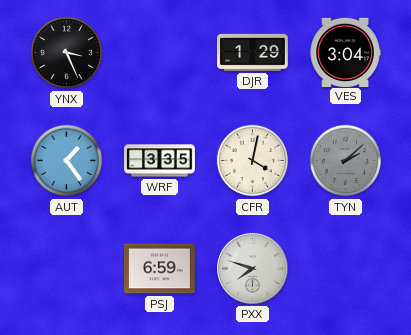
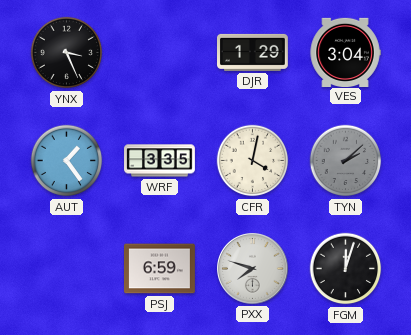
FGM: none -> 12:03 (346, 269)
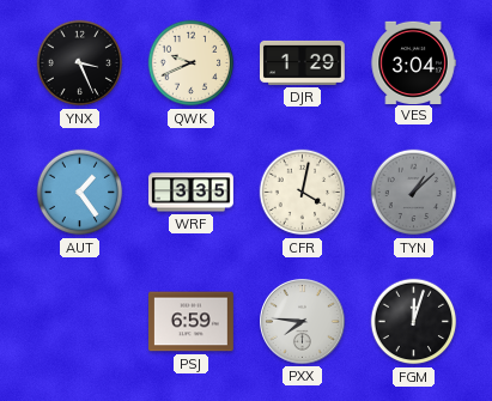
QWK: none -> 9:41 (192, 63)
TYN: 2:08 -> 1:08 (414, 193)
PXX: 7:48 -> 7:46 (303, 322)
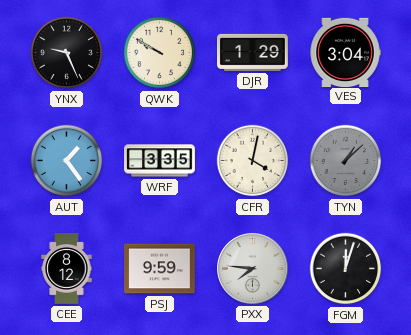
YNX: 3:26 -> 9:26 (67, 53)
QWK: 9:41 -> 9:50 (160, 53)
CEE: none -> 8:12 (67, 269)
PSJ: 6:59 -> 9:59 (160, 269)
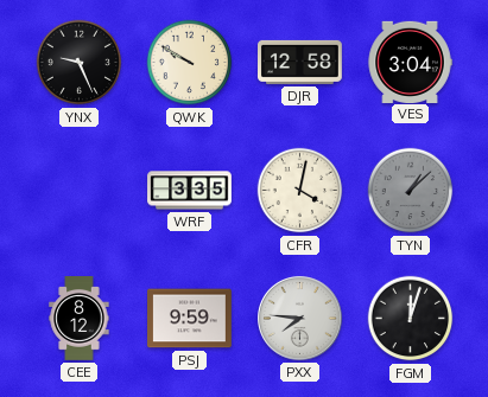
DJR: 1:29 -> 12:58 (300, 62)
AUT: 1:24 -> none (67, 161)
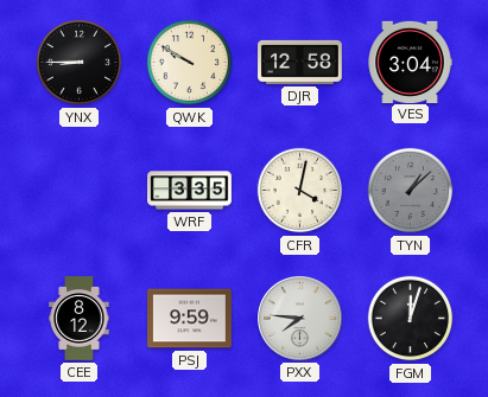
YNX: 9:26 -> 8:45 (80, 63)
